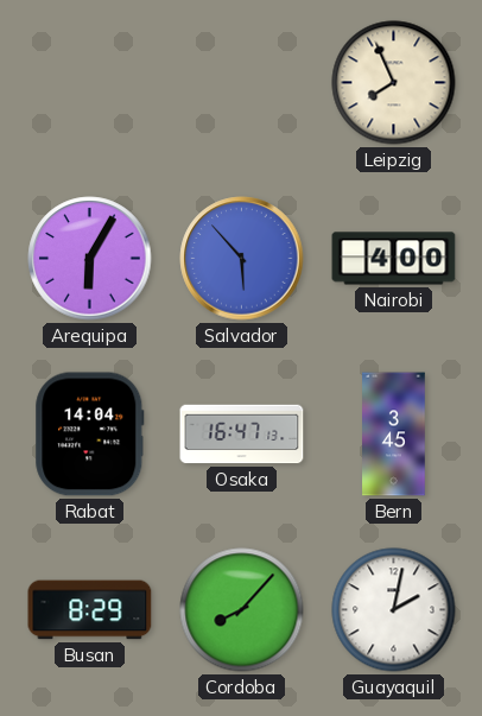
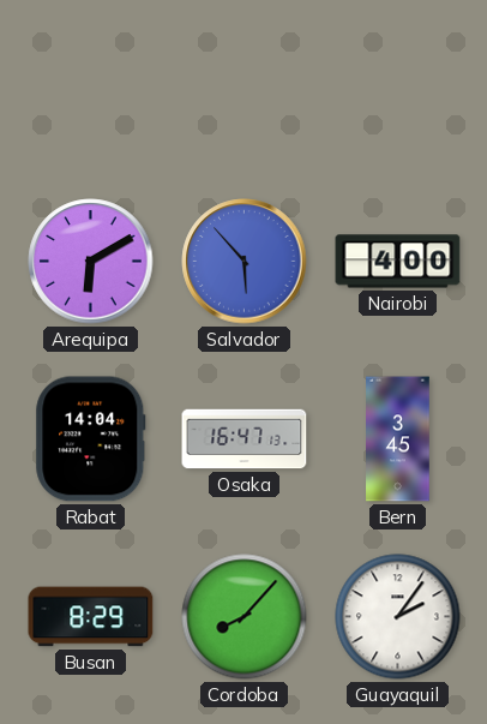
Leipzig: 7:56 -> none (394, 83)
Arequipa: 6:05 -> 6:10 (91, 262)
Guayaquil: 2:02 -> 2:06 (398, 617)
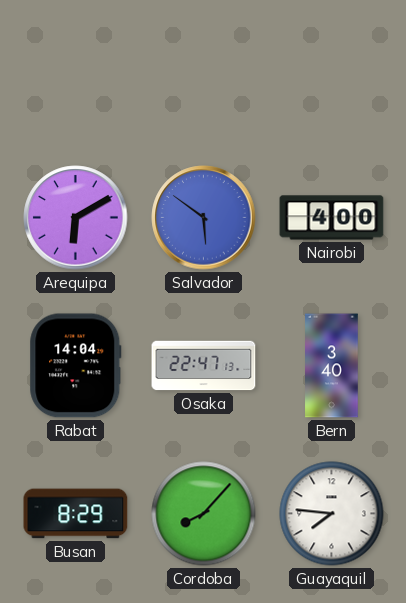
Salvador: 5:53 -> 5:51 (204, 218)
Osaka: 16:47 -> 22:47 (204, 366)
Bern: 3:45 -> 3:40 (332, 366)
Guayaquil: 2:06 -> 7:46 (332, 514)
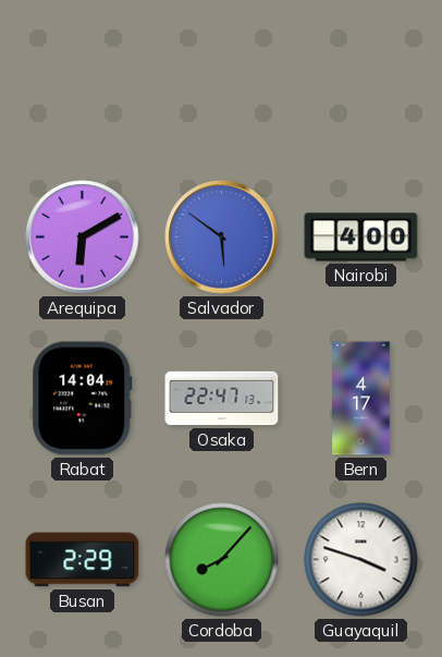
Bern: 3:40 -> 4:17 (361, 399)
Busan: 8:29 -> 2:29 (83, 560)
Guayaquil: 7:46 -> 3:48 (361, 560)
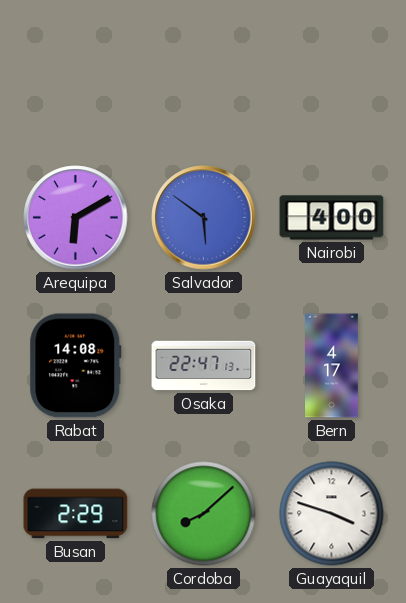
Rabat: 14:04 -> 14:08 (76, 366)
Cordoba: 8:07 -> 8:08 (204, 514)
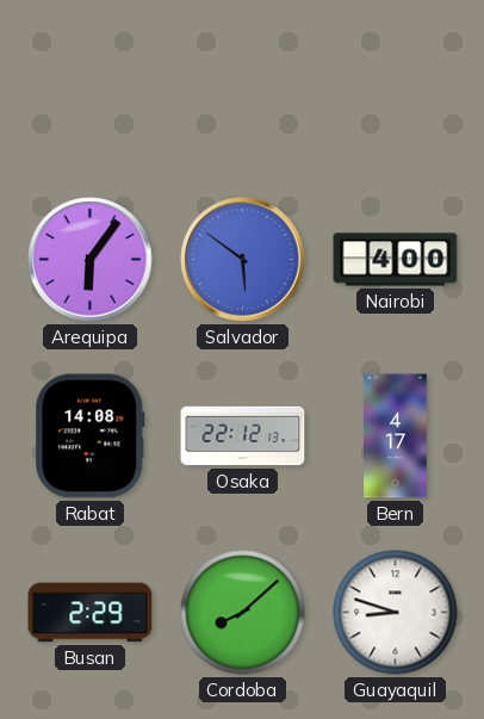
Arequipa: 6:10 -> 6:06 (91, 260)
Osaka: 22:47 -> 22:12 (243, 436)
Guayaquil: 3:48 -> 8:48 (396, 613)
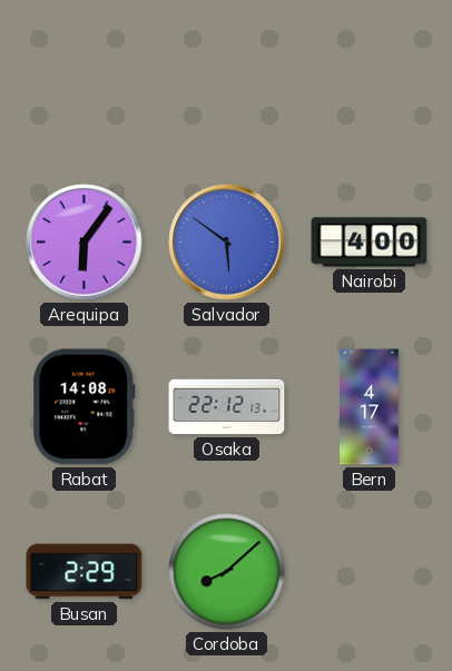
Guayaquil: 8:48 -> none (396, 613)
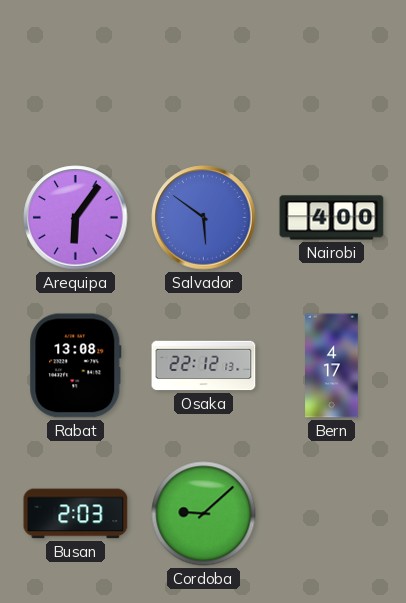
Rabat: 14:08 -> 13:08 (76, 366)
Busan: 2:29 -> 2:03 (76, 514)
Cordoba: 8:08 -> 9:08 (204, 514)
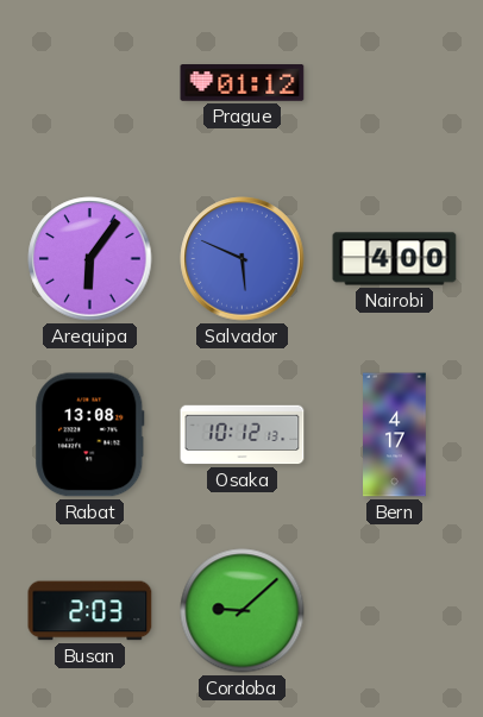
Prague: none -> 01:12 (243, 83)
Salvador: 5:51 -> 5:49 (243, 259)
Osaka: 22:12 -> 10:12 (243, 435)
